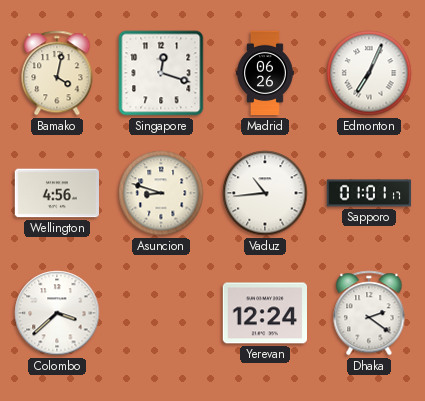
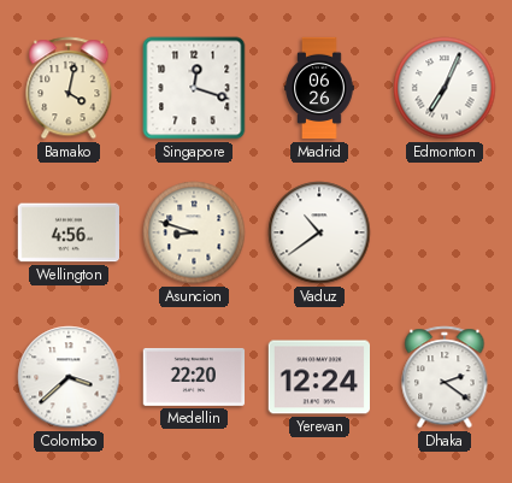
Vaduz: 10:44 -> 10:39 (319, 232)
Sapporo: 01:01 -> none (369, 193)
Medellin: none -> 22:20 (194, 377)
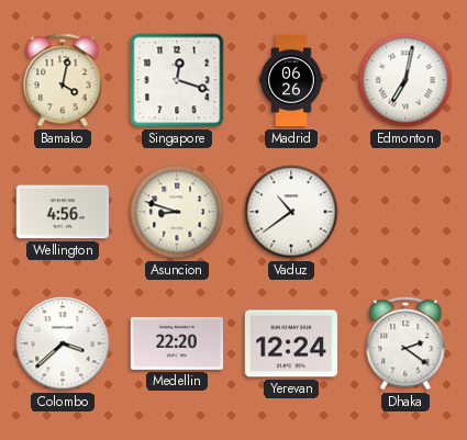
Edmonton: 7:04 -> 7:02 (405, 80)
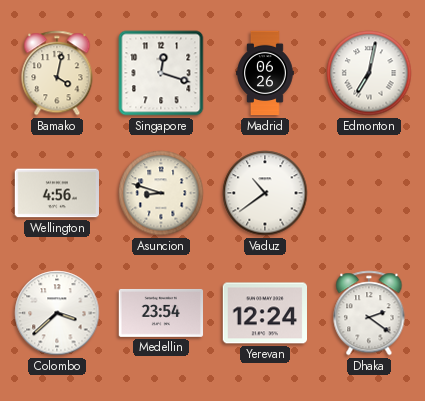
Medellin: 22:20 -> 23:54 (161, 313)
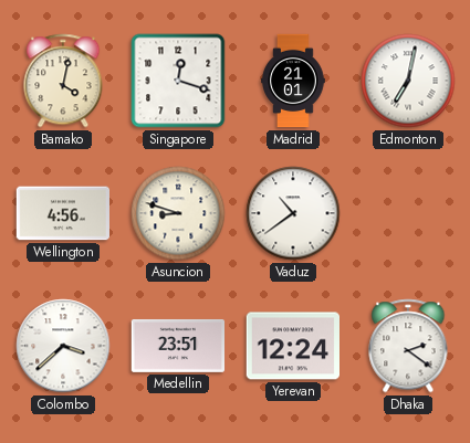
Madrid: 06:26 -> 21:01 (293, 81)
Medellin: 23:54 -> 23:51 (178, 346)
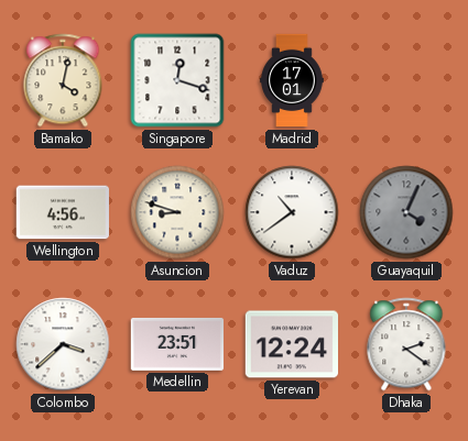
Madrid: 21:01 -> 17:01 (292, 80)
Edmonton: 7:02 -> none (408, 81)
Guayaquil: none -> 4:04 (406, 212)
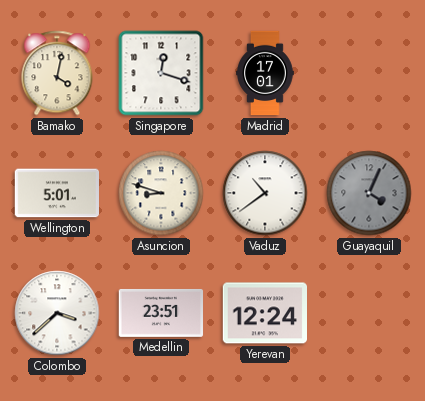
Wellington: 4:56 -> 5:01 (56, 193)
Dhaka: 2:21 -> none (406, 344)
